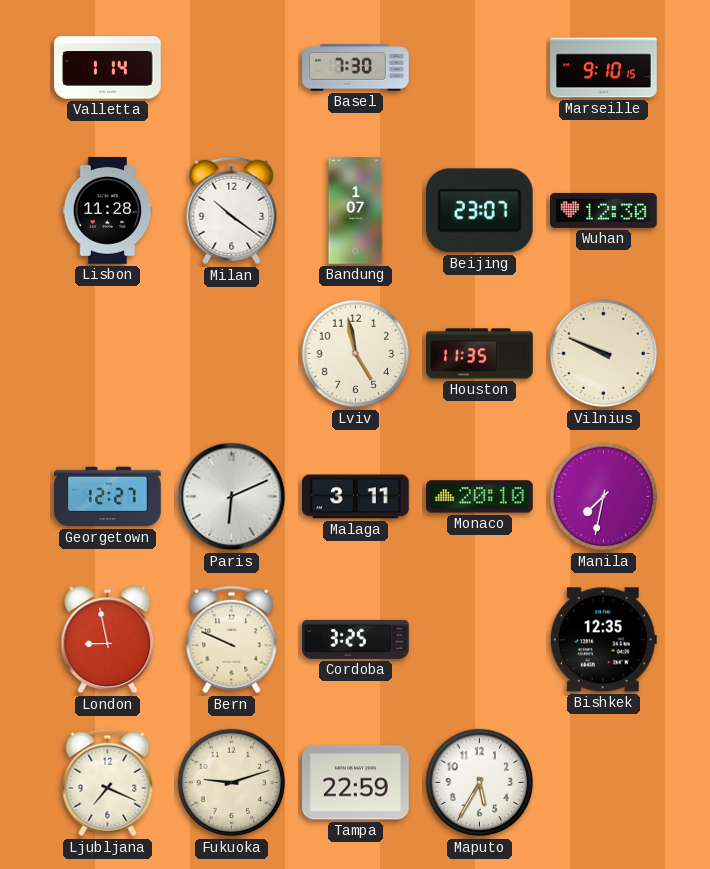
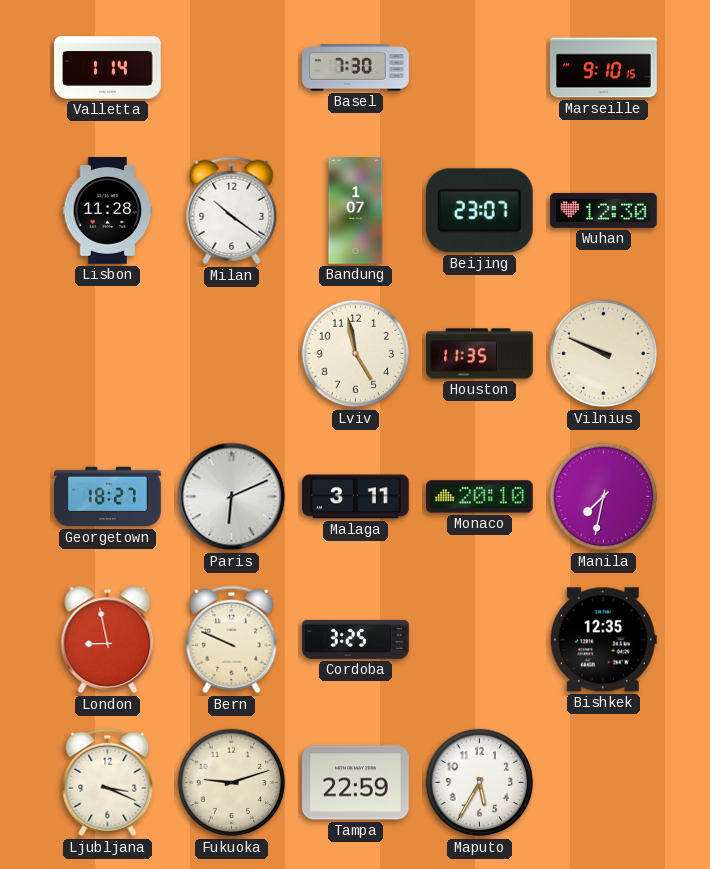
Georgetown: 12:27 -> 18:27 (108, 497)
Ljubljana: 7:19 -> 3:19 (108, 783)
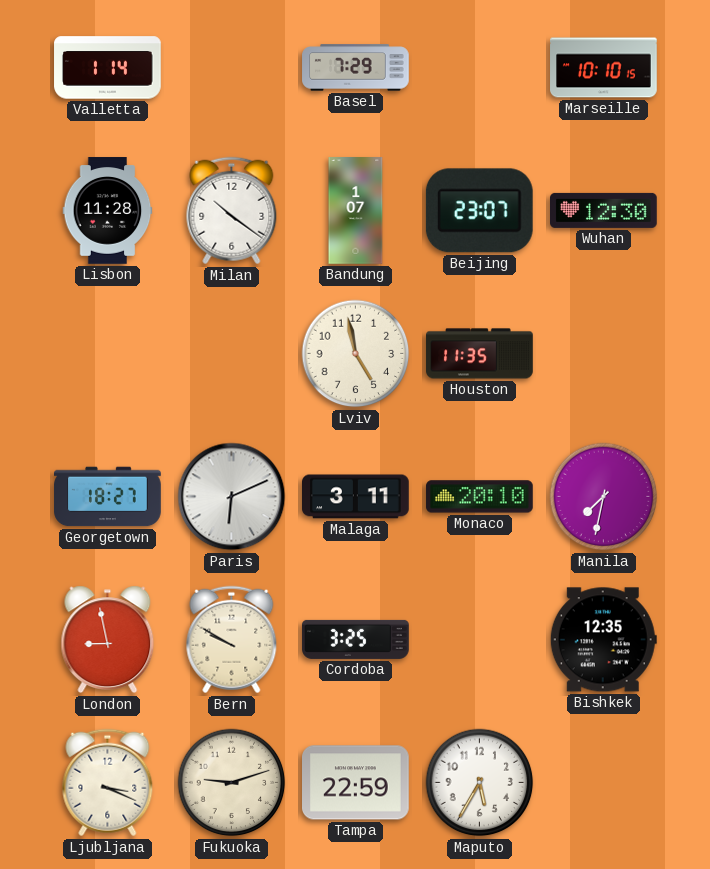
Basel: 7:30 -> 7:29 (356, 68)
Marseille: 9:10 -> 10:10 (604, 68)
Vilnius: 9:49 -> none (604, 354)
Bern: 9:49 -> 9:50 (232, 640)
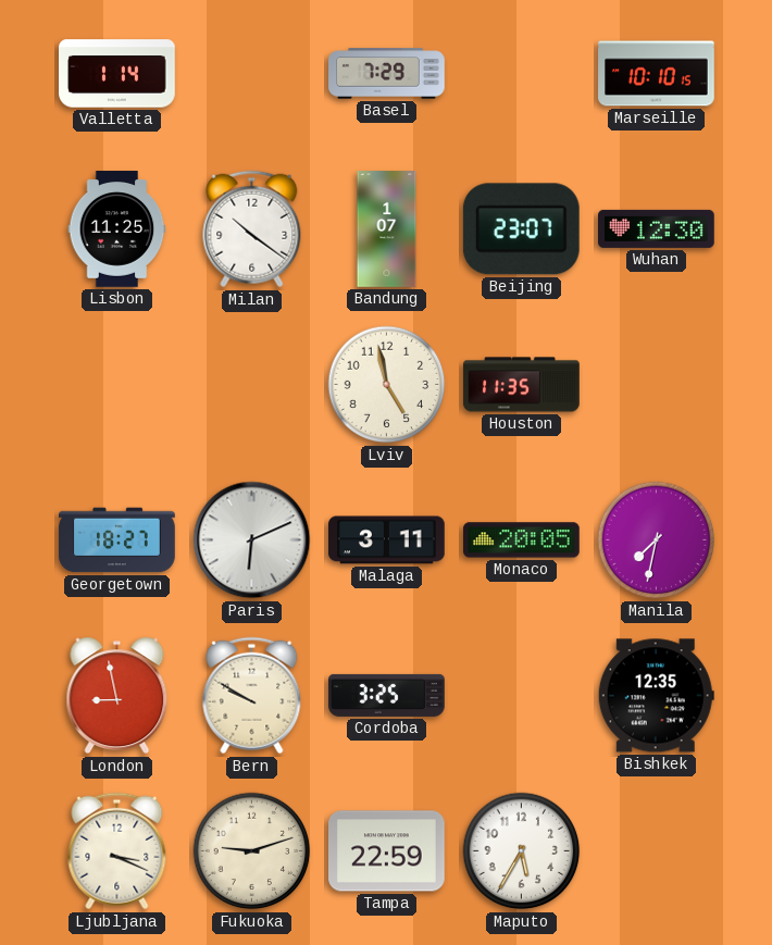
Lisbon: 11:28 -> 11:25 (117, 229)
Monaco: 20:10 -> 20:05 (522, 540)
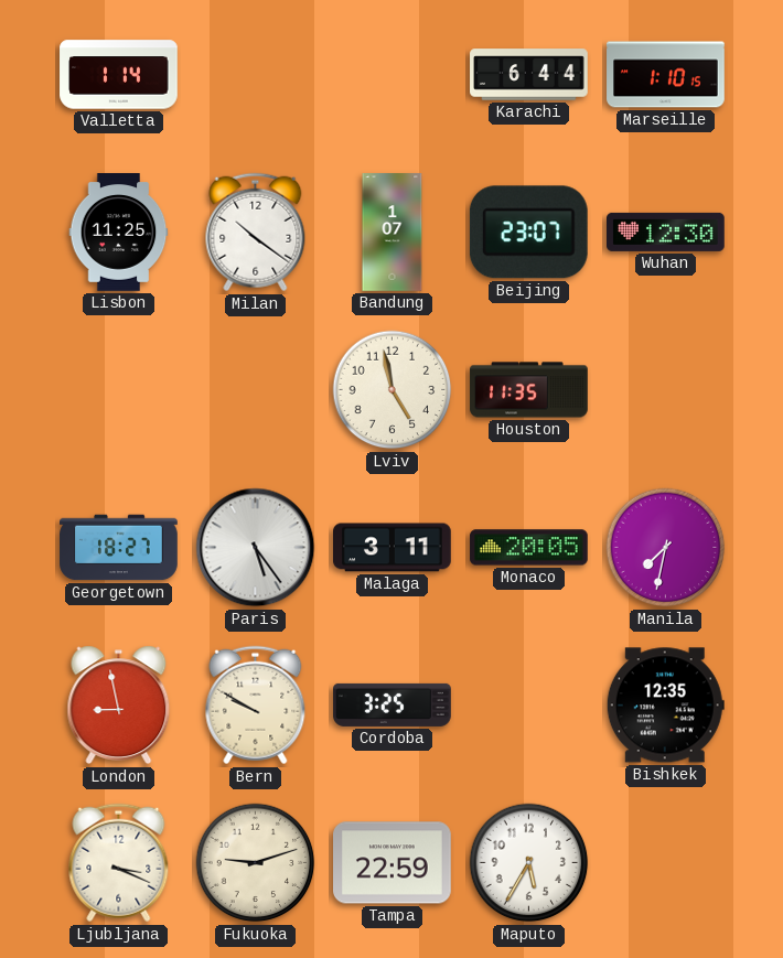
Basel: 7:29 -> none (387, 74)
Karachi: none -> 6:44 (529, 75)
Marseille: 10:10 -> 1:10 (666, 75)
Paris: 6:11 -> 5:24 (256, 548)
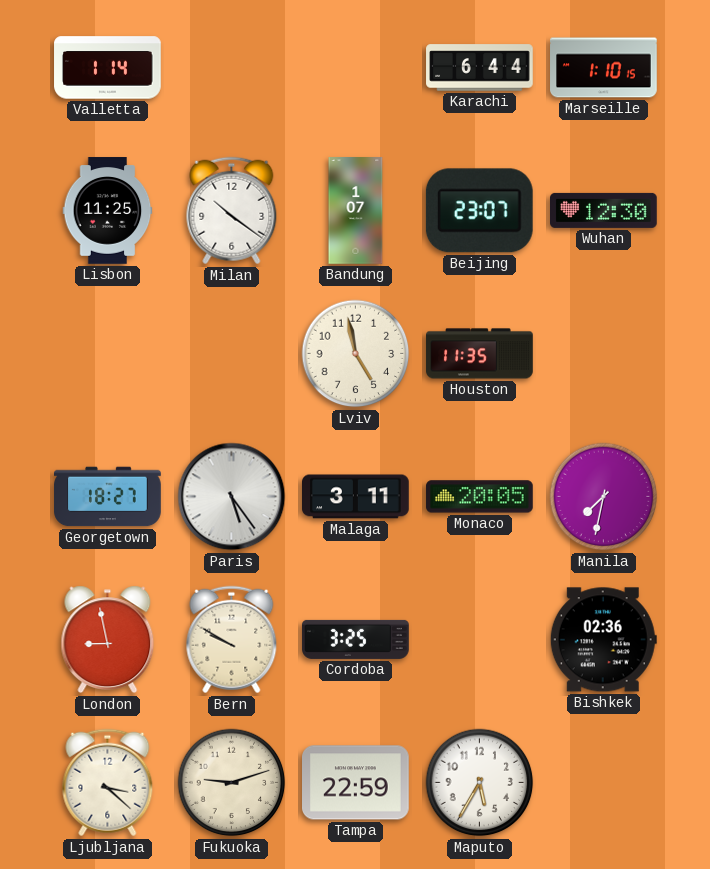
Bishkek: 12:35 -> 02:36 (603, 640)
Ljubljana: 3:19 -> 3:22 (108, 783)
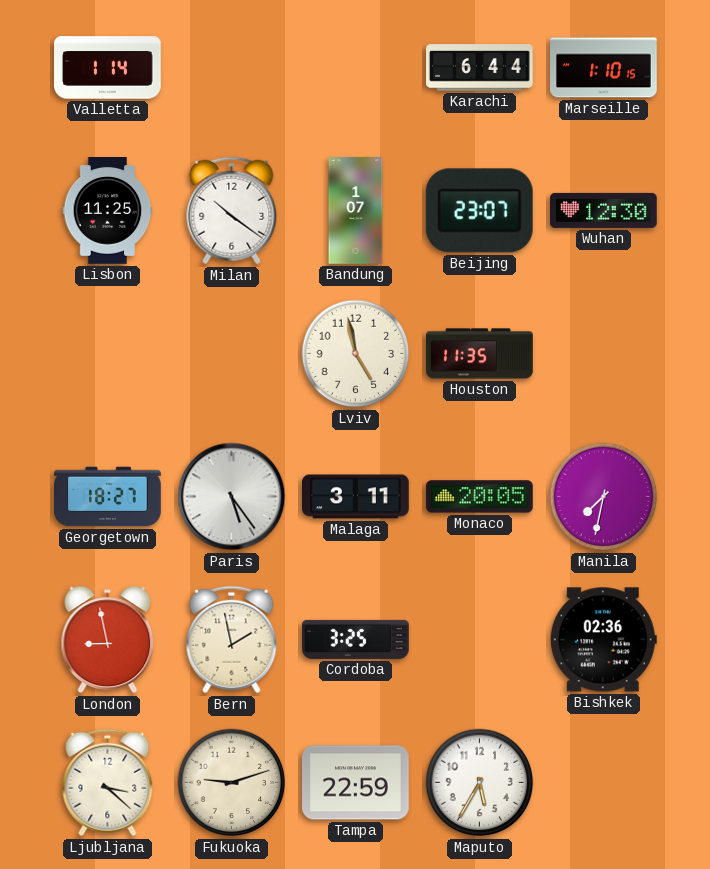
Bern: 9:50 -> 1:58 (232, 640)
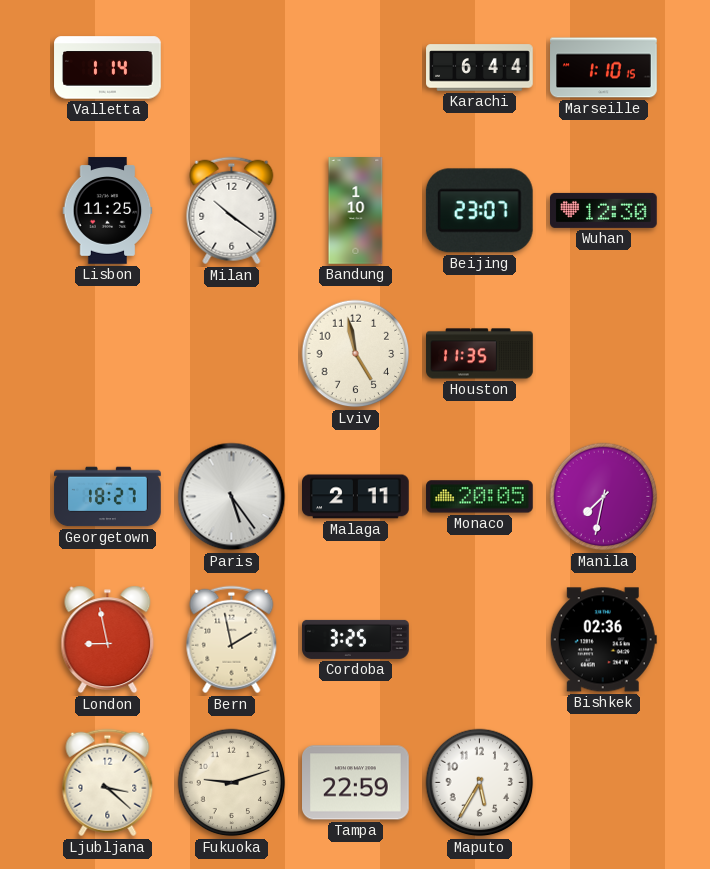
Bandung: 1:07 -> 1:10 (356, 211)
Malaga: 3:11 -> 2:11 (356, 497)
